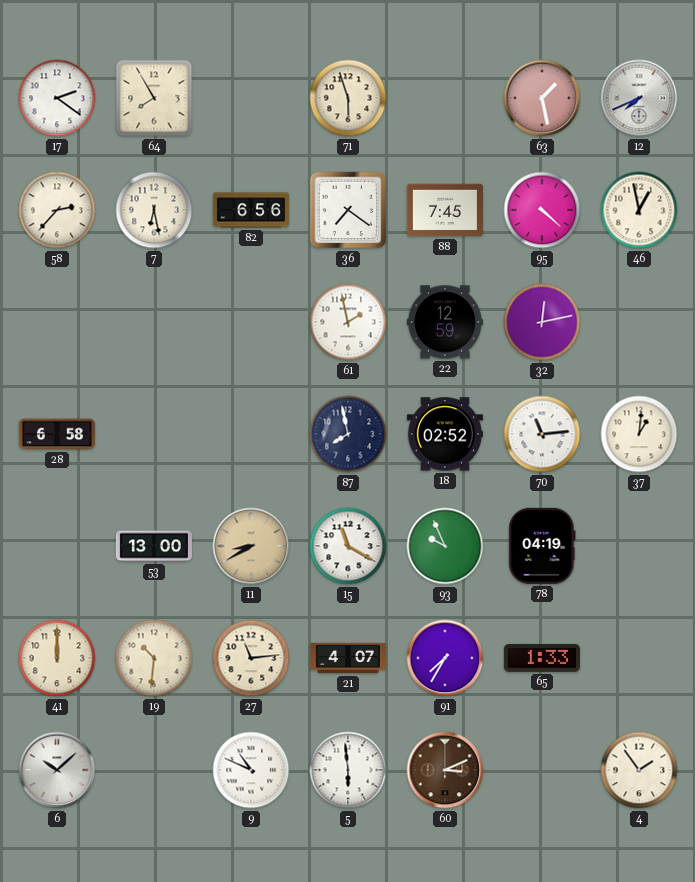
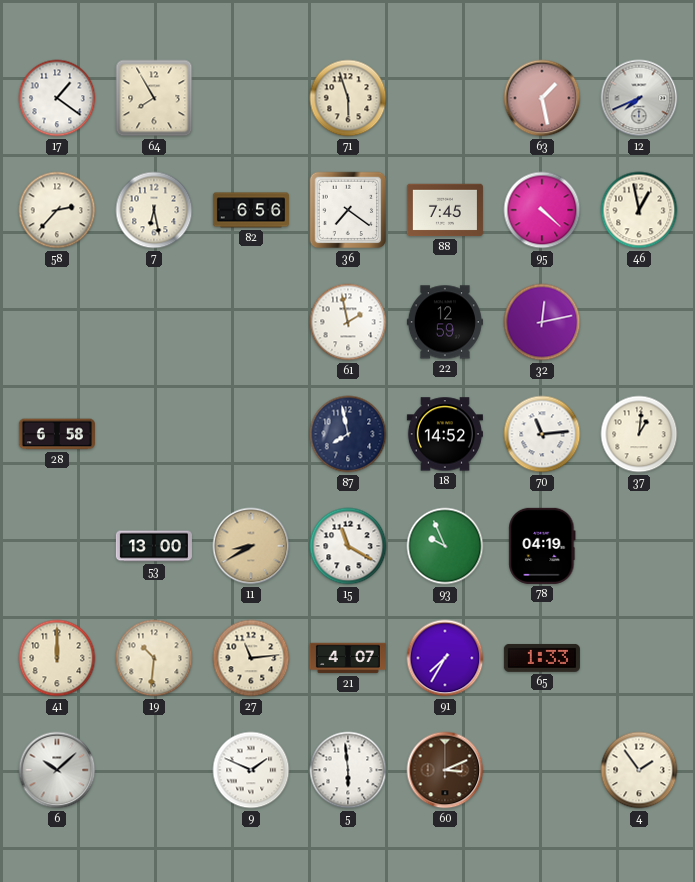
17: 2:21 -> 1:21 (57, 98)
18: 02:52 -> 14:52 (445, 434)
9: 10:49 -> 1:49 (251, 770)
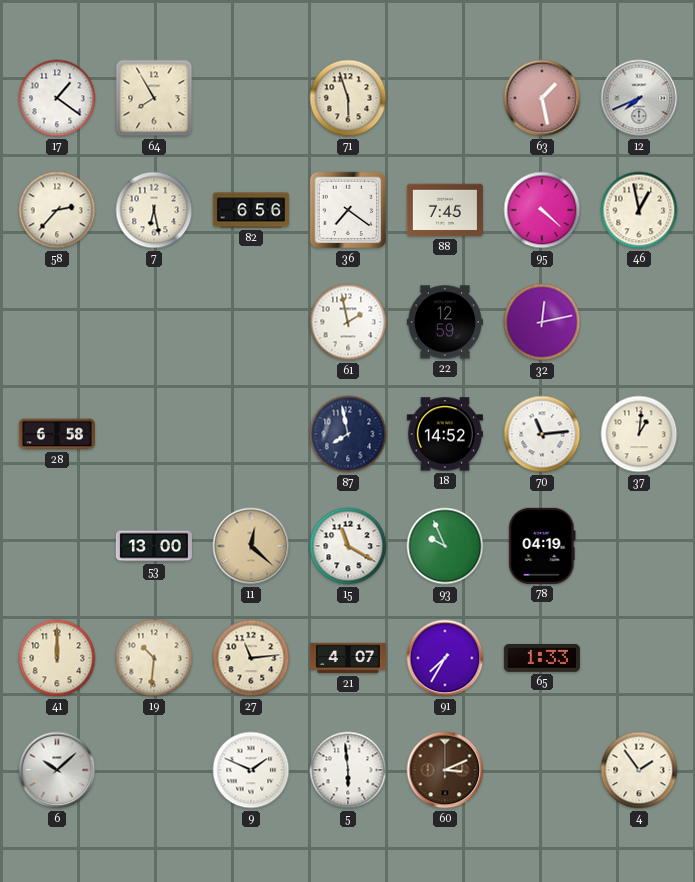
11: 8:40 -> 12:22 (251, 546)
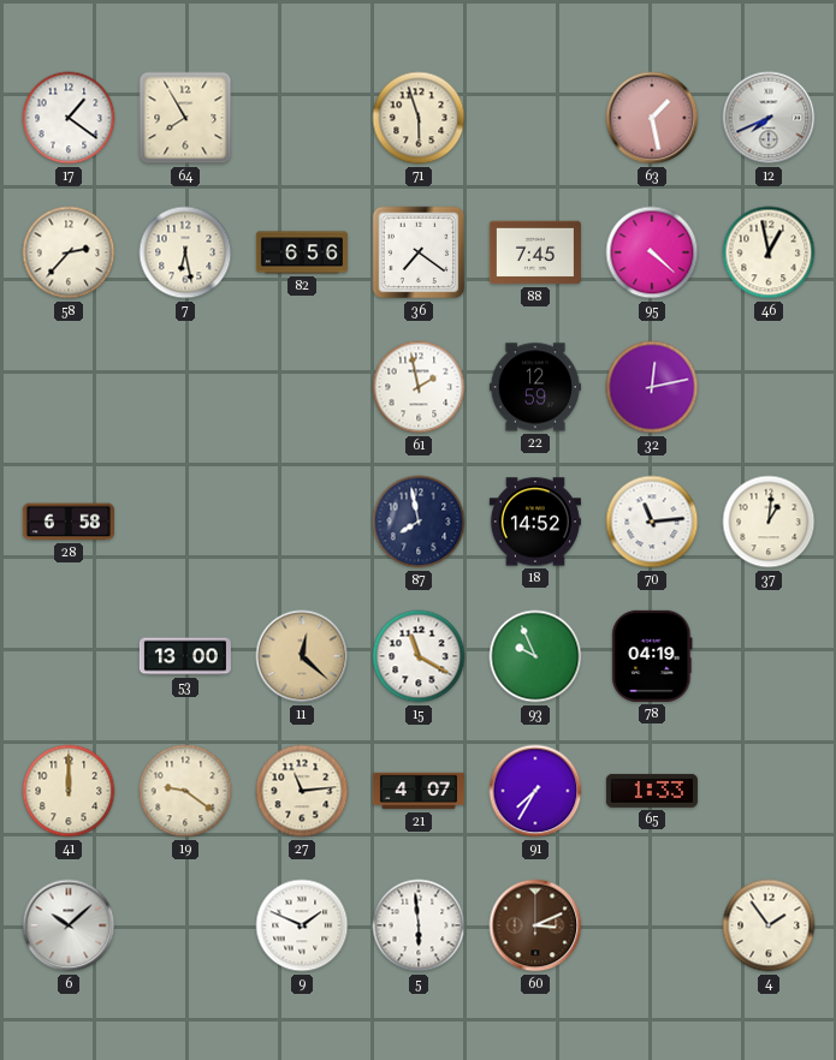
19: 10:31 -> 9:21 (185, 791)
